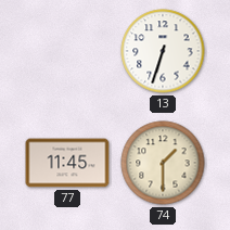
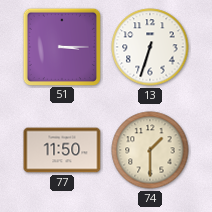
51: none -> 3:15 (61, 46)
77: 11:45 -> 11:50 (62, 150)
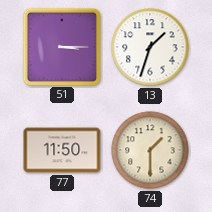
13: 6:33 -> 1:33 (150, 47)
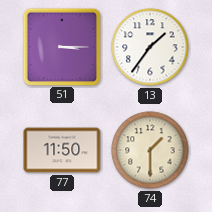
13: 1:33 -> 1:36 (150, 47)
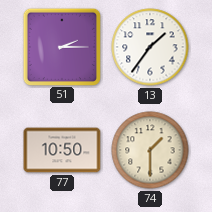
51: 3:15 -> 2:15 (61, 46)
77: 11:50 -> 10:50 (62, 150)
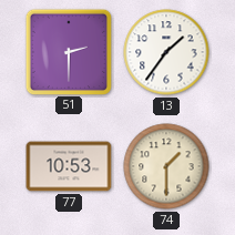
51: 2:15 -> 2:30 (68, 51)
77: 10:50 -> 10:53 (69, 166)
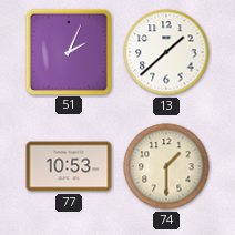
51: 2:30 -> 2:04 (68, 51)
13: 1:36 -> 1:38 (166, 52)
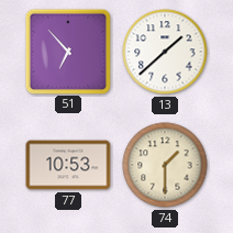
51: 2:04 -> 6:53 (67, 51)
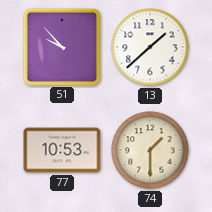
51: 6:53 -> 9:53 (61, 46)
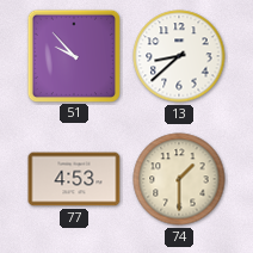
13: 1:38 -> 8:38 (179, 56)
77: 10:53 -> 4:53 (74, 179)
